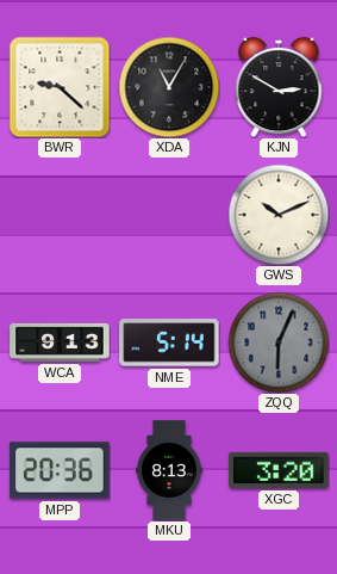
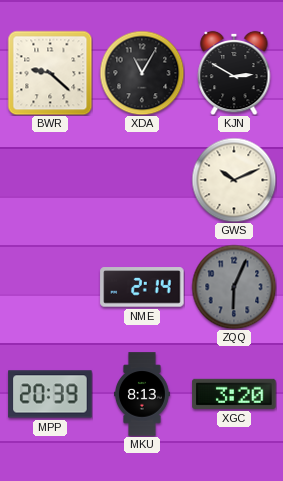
WCA: 9:13 -> none (60, 342)
NME: 5:14 -> 2:14 (142, 287)
MPP: 20:36 -> 20:39 (50, 394)
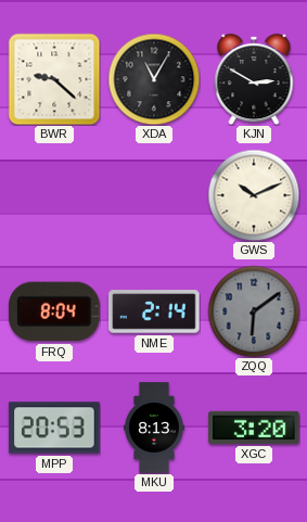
FRQ: none -> 8:04 (54, 311)
ZQQ: 6:04 -> 6:09 (254, 311)
MPP: 20:39 -> 20:53 (54, 428)
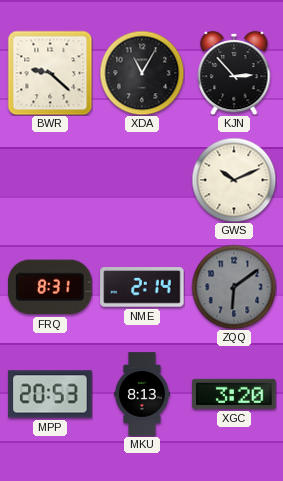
KJN: 2:50 -> 2:53 (234, 73)
FRQ: 8:04 -> 8:31 (50, 287)
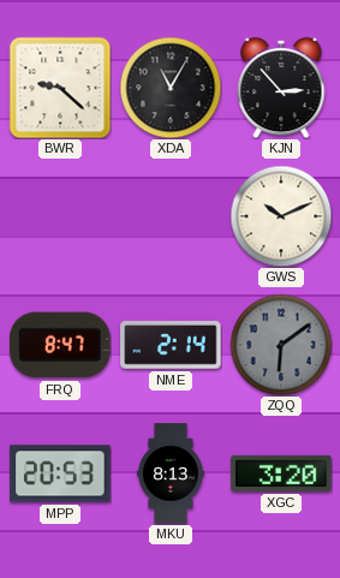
FRQ: 8:31 -> 8:47 (60, 345)
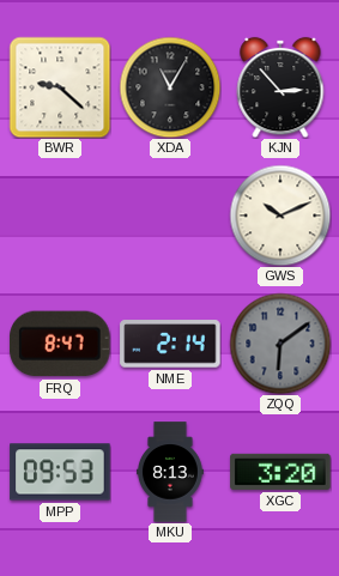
MPP: 20:53 -> 09:53 (60, 472)
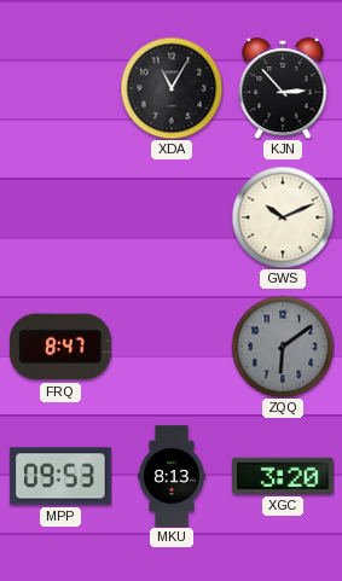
BWR: 9:22 -> none (60, 87)
NME: 2:14 -> none (170, 344)
